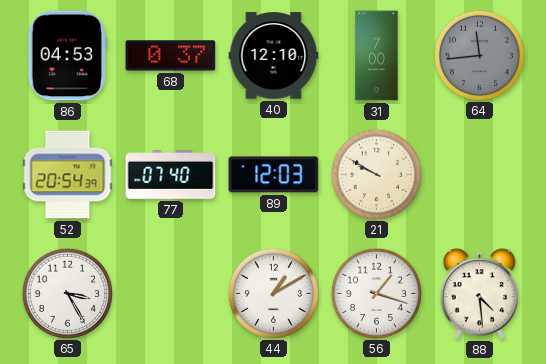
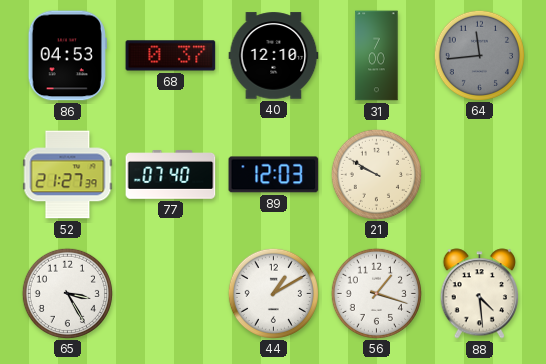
52: 20:54 -> 21:27 (68, 175)
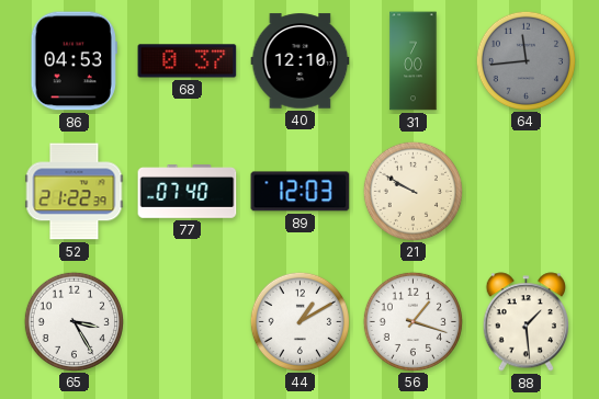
52: 21:27 -> 21:22 (75, 192)
88: 4:29 -> 1:29 (525, 322)
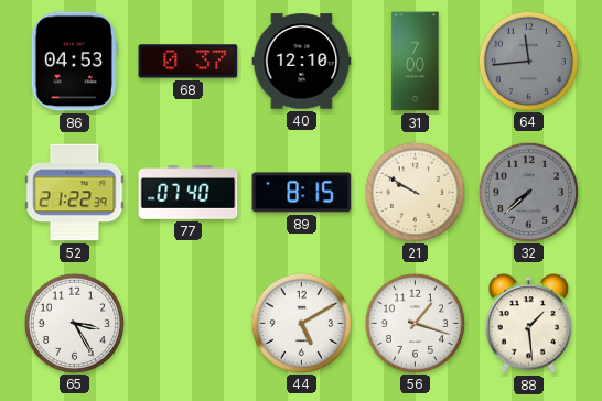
89: 12:03 -> 8:15 (302, 193)
32: none -> 7:38 (528, 192)
44: 1:10 -> 5:10 (301, 323)
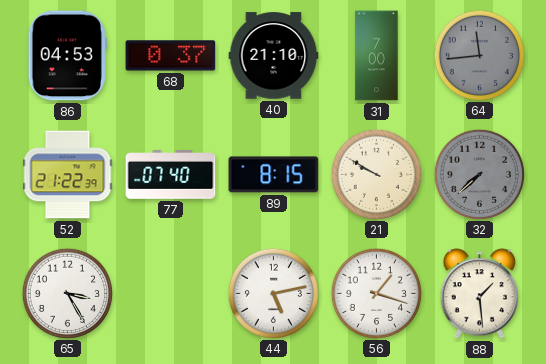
40: 12:10 -> 21:10 (274, 56)
44: 5:10 -> 5:13 (273, 293)
